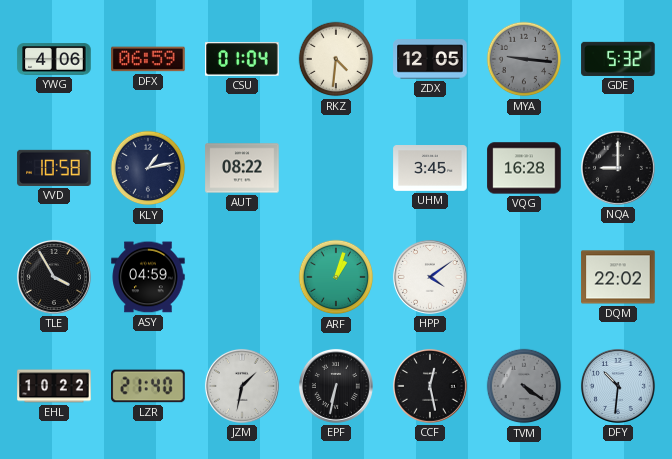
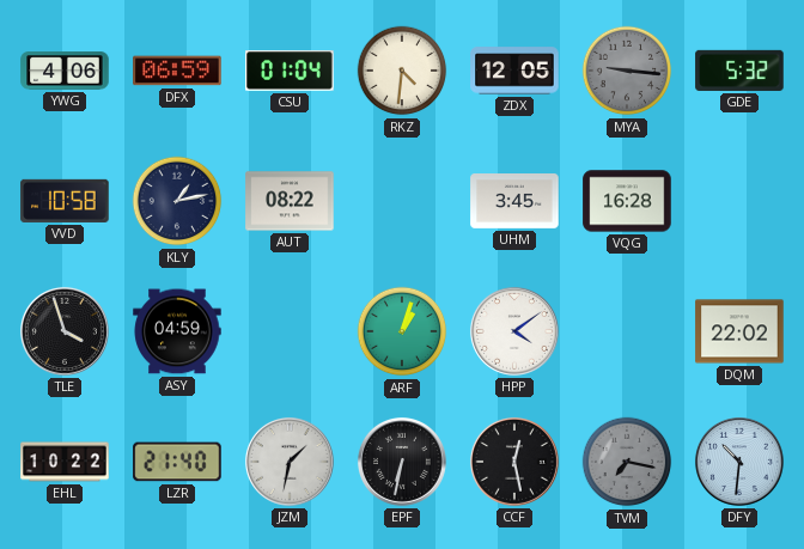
NQA: 9:00 -> none (618, 168)
TLE: 3:55 -> 3:57 (65, 331)
TVM: 4:21 -> 7:17 (627, 462)
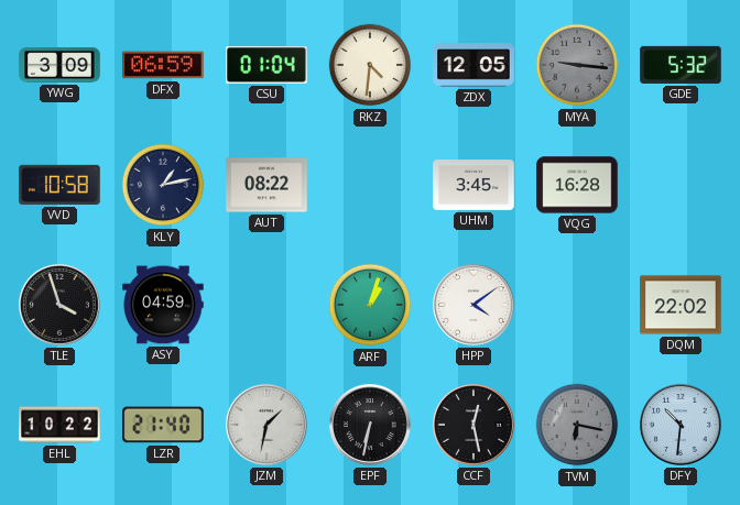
YWG: 4:06 -> 3:09 (59, 65)
TVM: 7:17 -> 6:17 (577, 425)
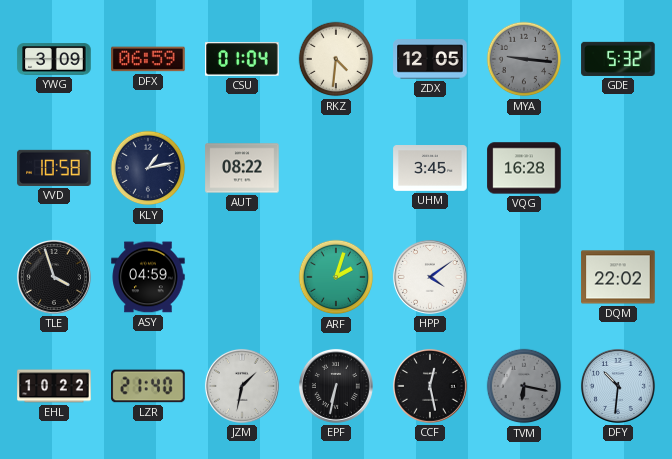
ARF: 1:03 -> 2:03 (336, 277)
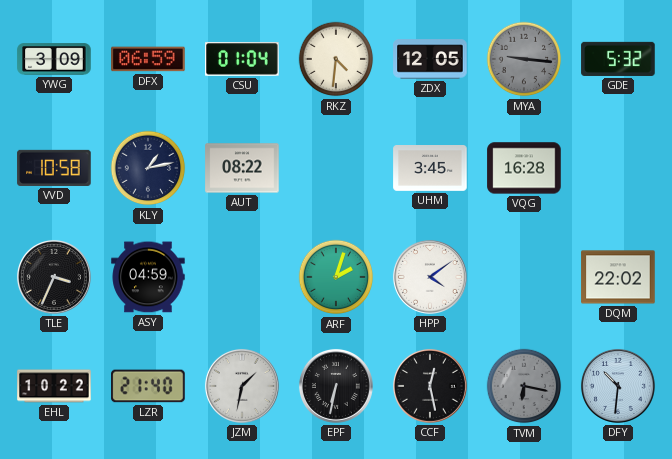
TLE: 3:57 -> 3:34 (54, 277)
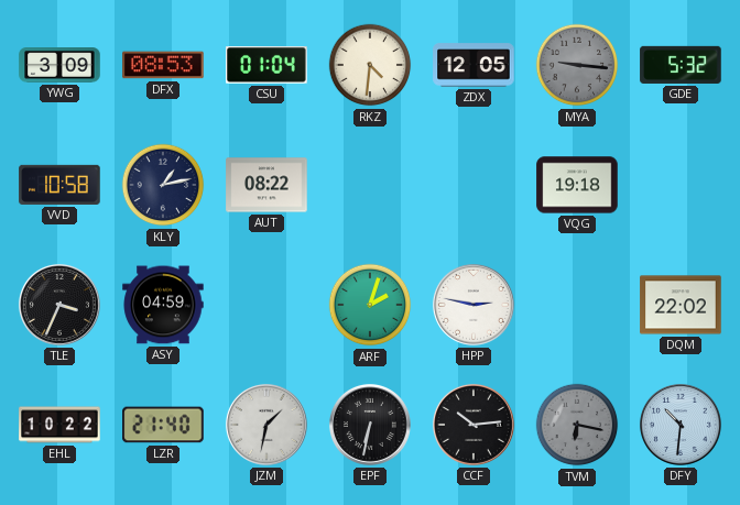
DFX: 06:59 -> 08:53 (163, 65)
UHM: 3:45 -> none (430, 168)
VQG: 16:28 -> 19:18 (577, 185)
HPP: 4:09 -> 2:47 (474, 305)
CCF: 12:28 -> 10:14 (474, 425)
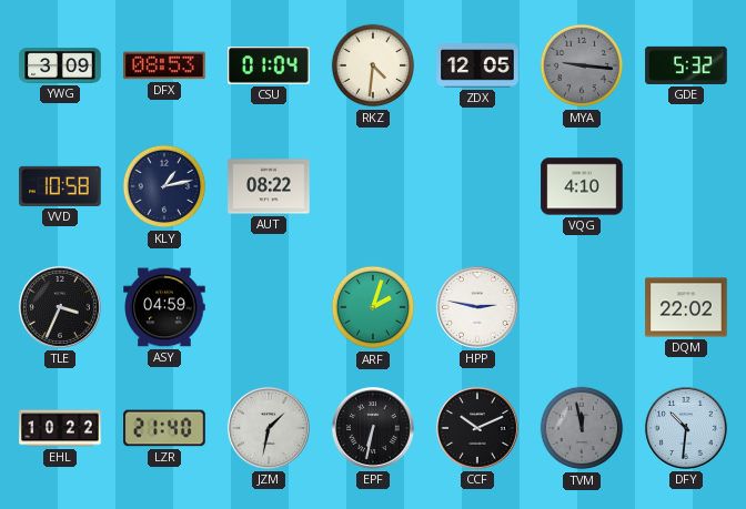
VQG: 19:18 -> 4:10 (582, 186)
CCF: 10:14 -> 10:11 (477, 428)
TVM: 6:17 -> 11:58 (582, 428)
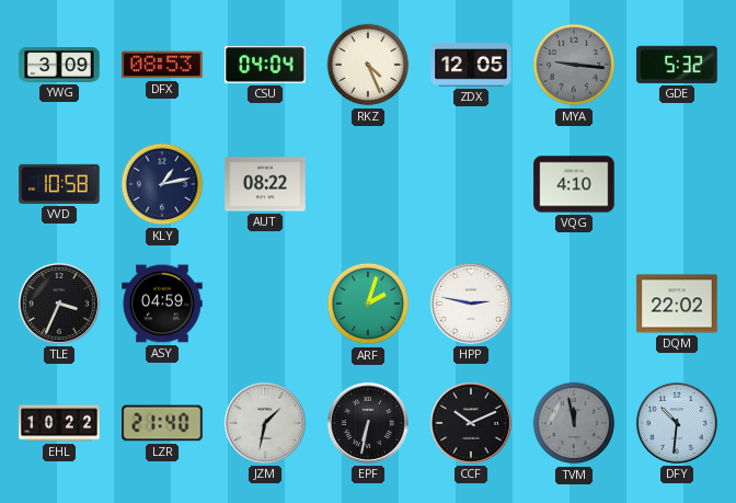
CSU: 01:04 -> 04:04 (265, 65)
RKZ: 4:31 -> 4:26 (368, 65)
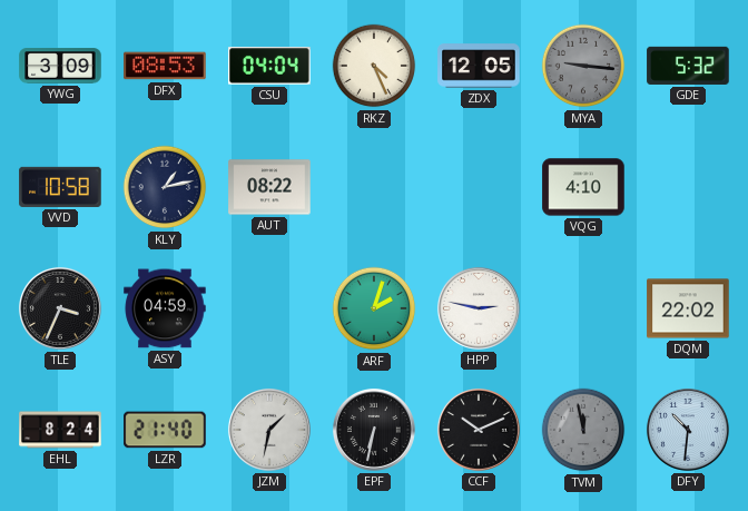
EHL: 10:22 -> 8:24 (60, 430)
